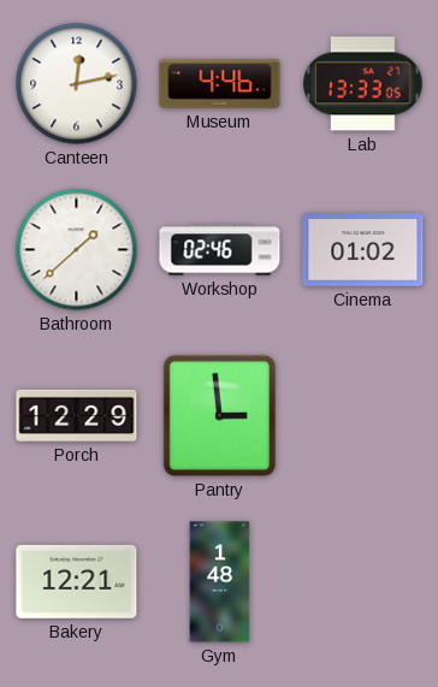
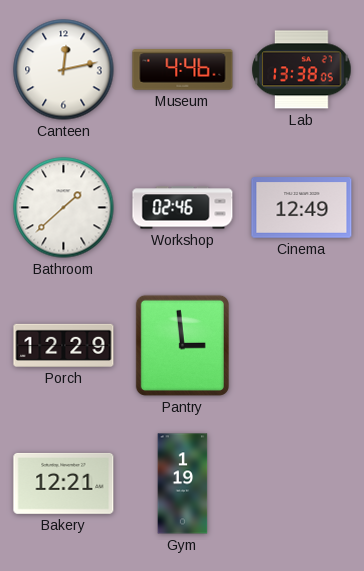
Lab: 13:33 -> 13:38 (302, 70)
Cinema: 01:02 -> 12:49 (302, 208)
Gym: 1:48 -> 1:19 (183, 484)
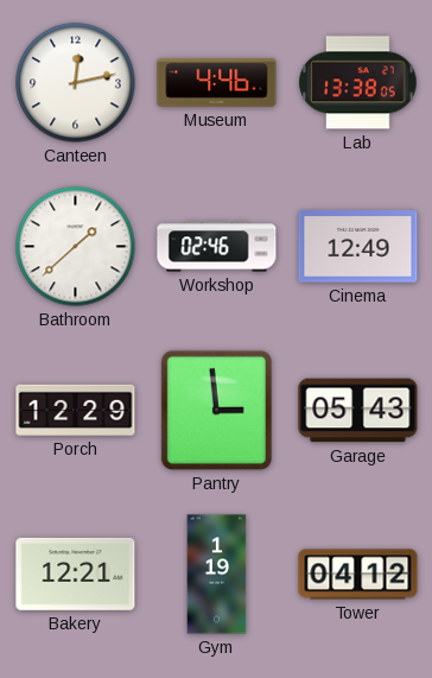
Garage: none -> 05:43 (358, 411)
Tower: none -> 04:12 (358, 575)
